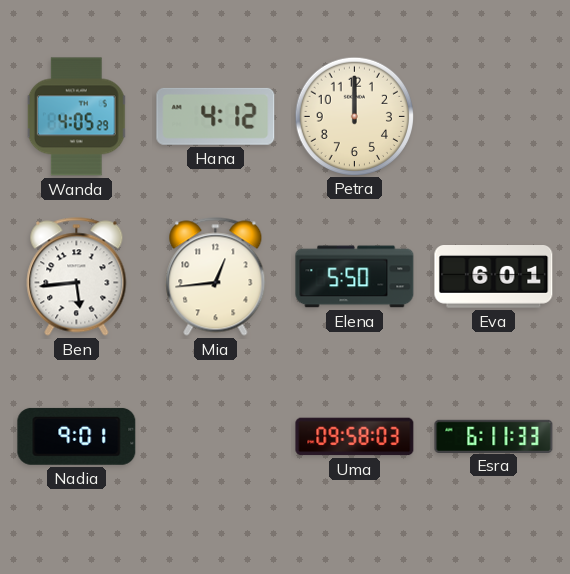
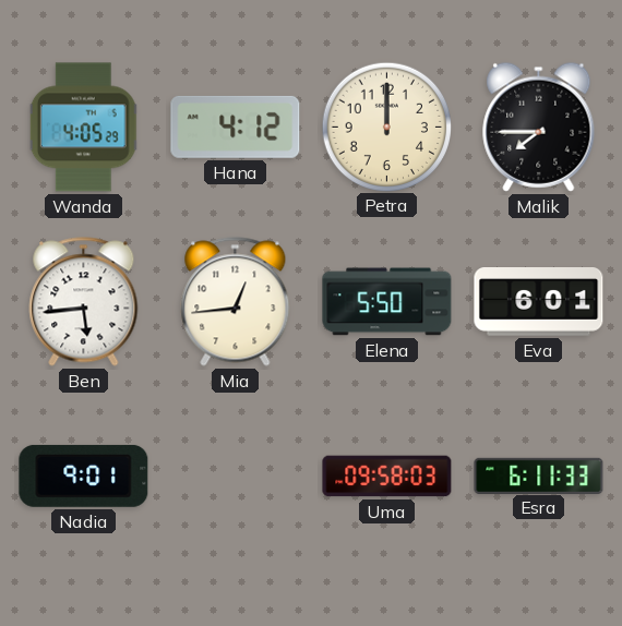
Malik: none -> 7:45 (539, 127)
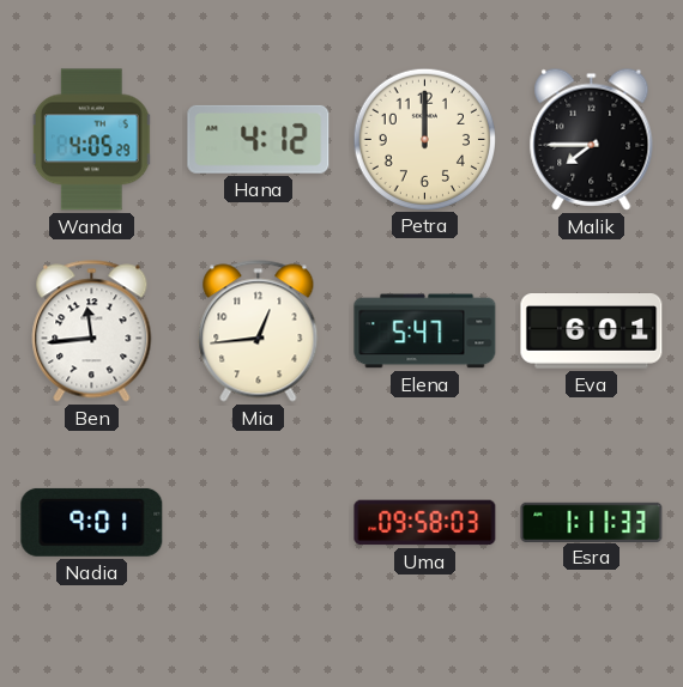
Ben: 5:44 -> 11:44 (92, 332)
Elena: 5:50 -> 5:47 (425, 332)
Esra: 6:11 -> 1:11 (592, 522)
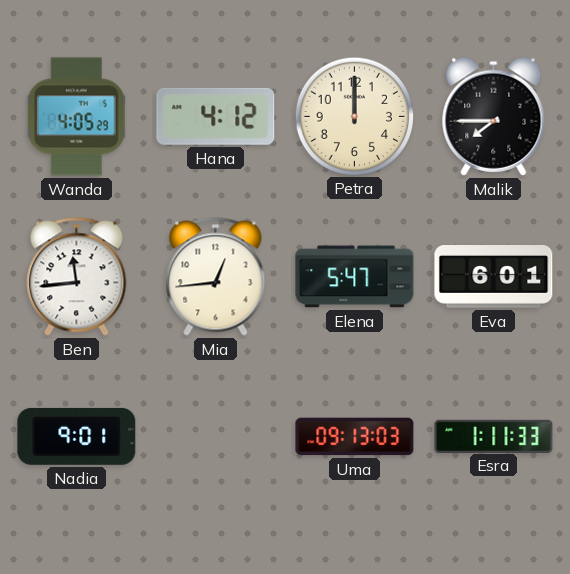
Uma: 09:58 -> 09:13 (355, 437)
